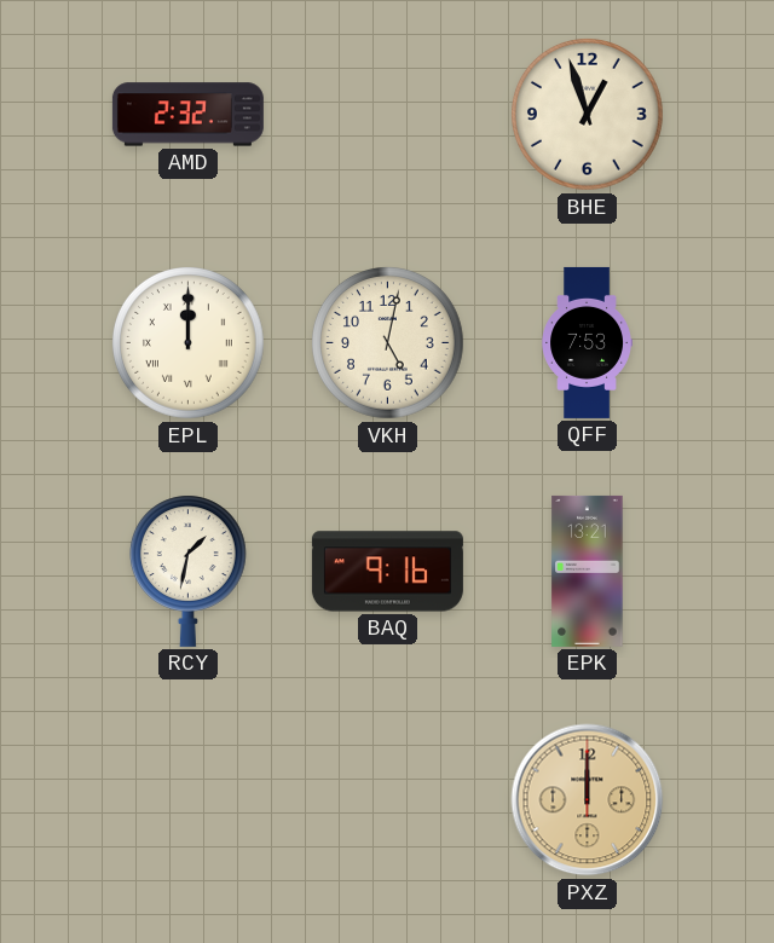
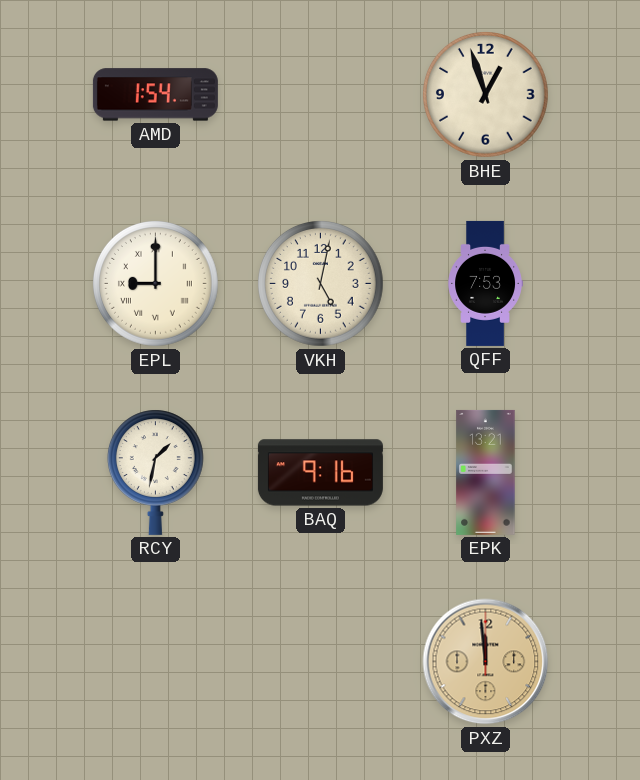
AMD: 2:32 -> 1:54 (155, 95)
EPL: 12:00 -> 9:00 (156, 284)
PXZ: 12:00 -> 11:59 (486, 662)
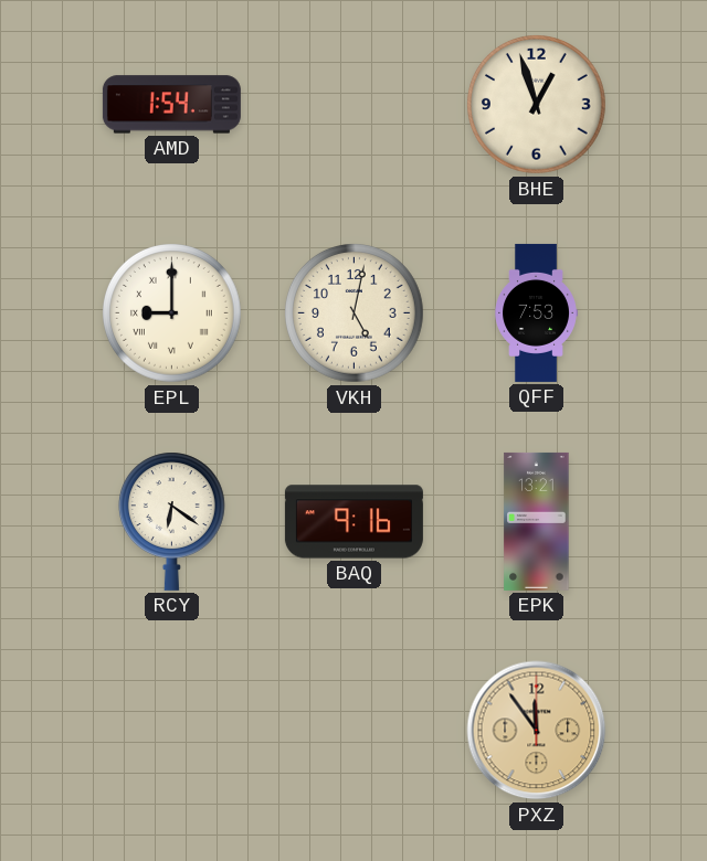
RCY: 1:32 -> 6:21 (171, 521)
PXZ: 11:59 -> 11:54 (537, 731)
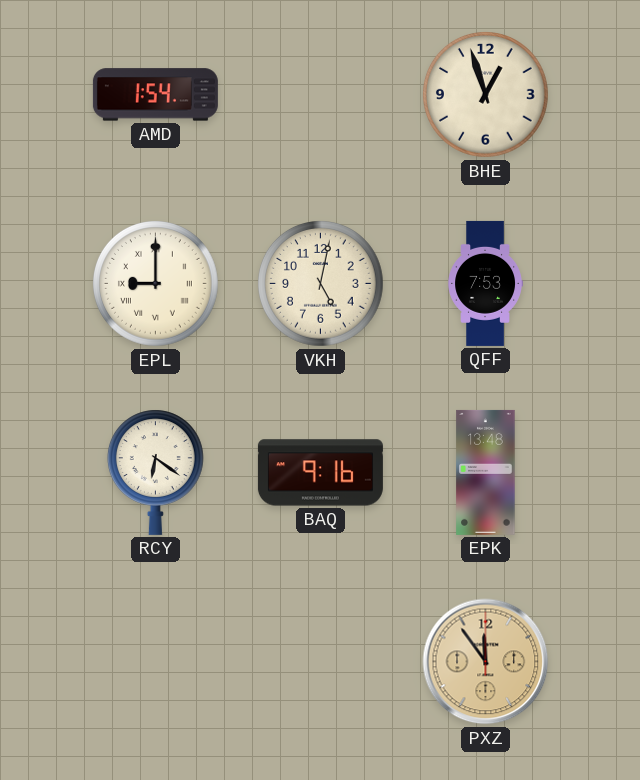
EPK: 13:21 -> 13:48 (486, 472)
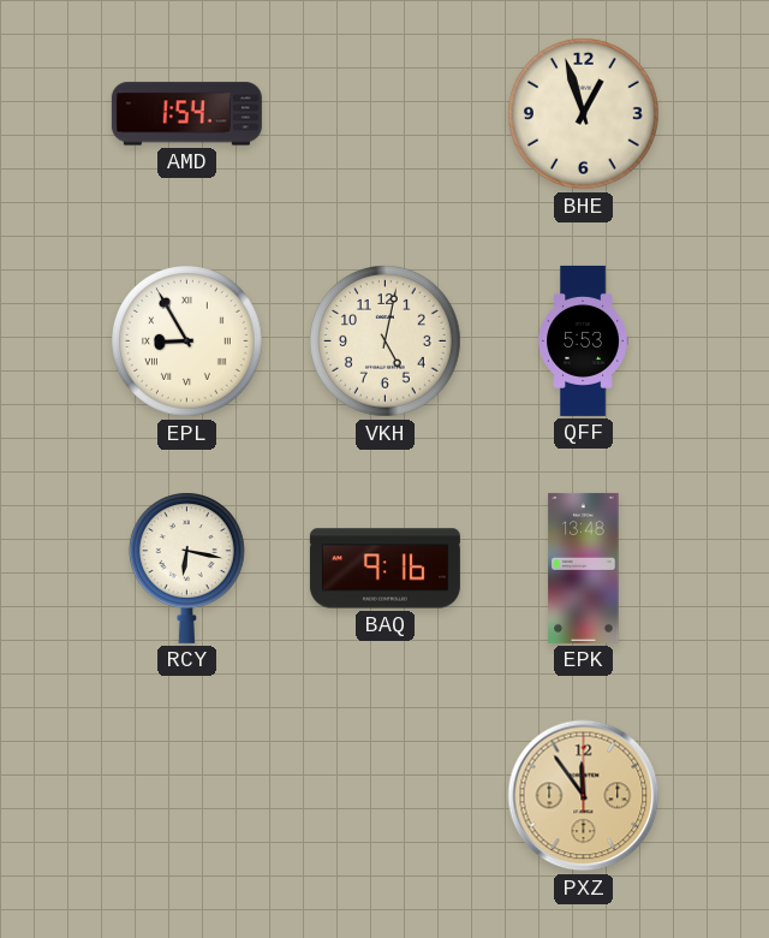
EPL: 9:00 -> 8:55 (187, 342)
QFF: 7:53 -> 5:53 (583, 340)
RCY: 6:21 -> 6:17 (186, 568)
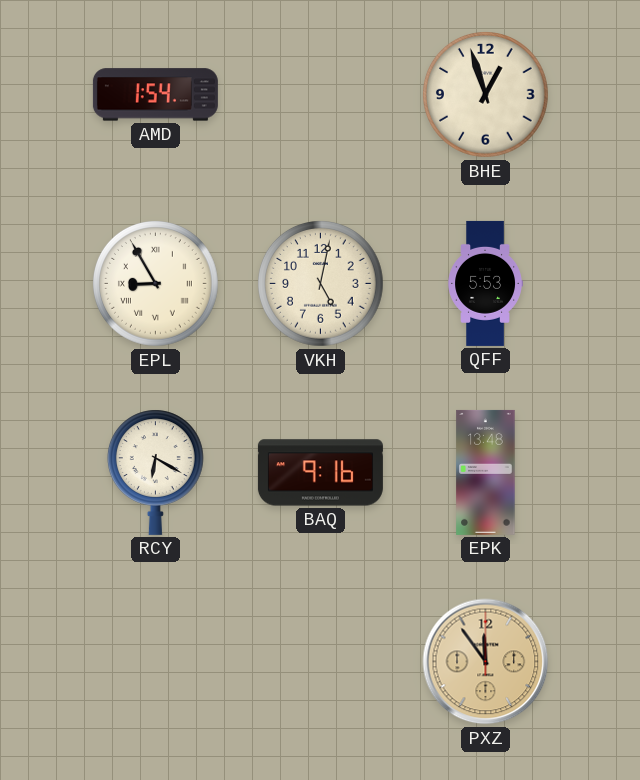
RCY: 6:17 -> 6:20 (155, 472)
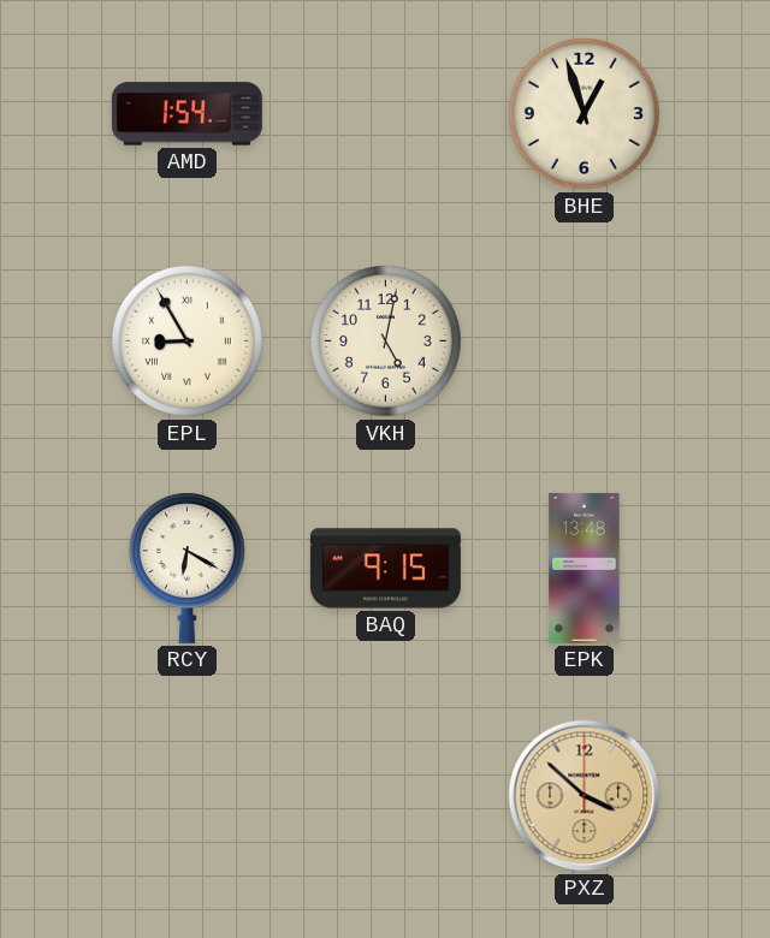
QFF: 5:53 -> none (485, 283)
BAQ: 9:16 -> 9:15 (385, 569)
PXZ: 11:54 -> 3:52 (585, 796)
